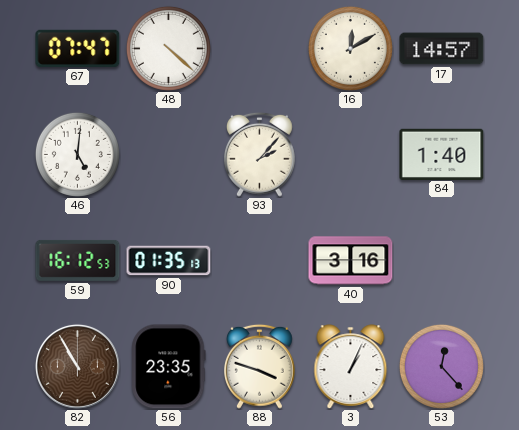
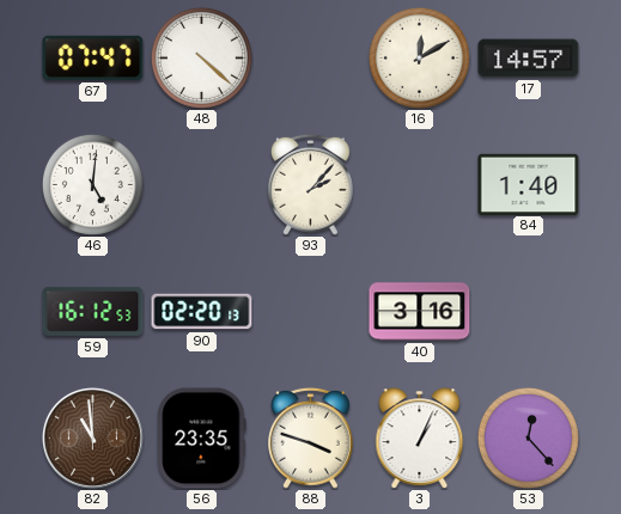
90: 01:35 -> 02:20 (202, 312)
82: 10:55 -> 10:59 (92, 437)
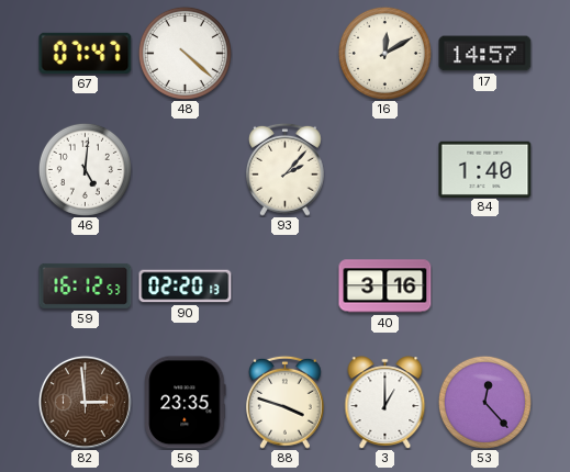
82: 10:59 -> 2:59 (85, 402)
3: 1:04 -> 1:00 (385, 403)
